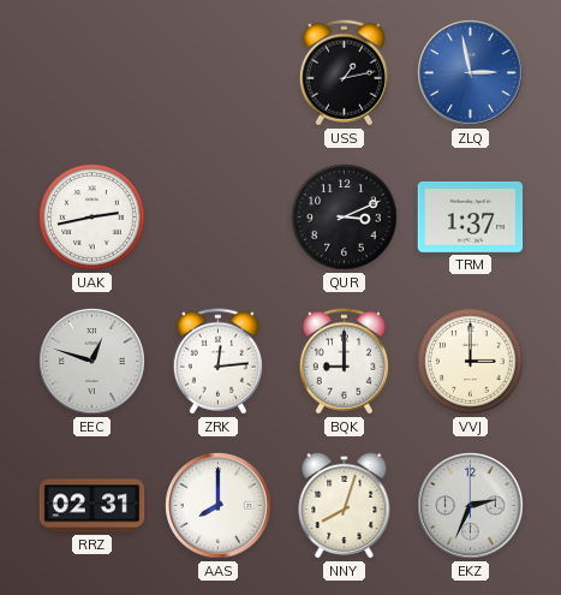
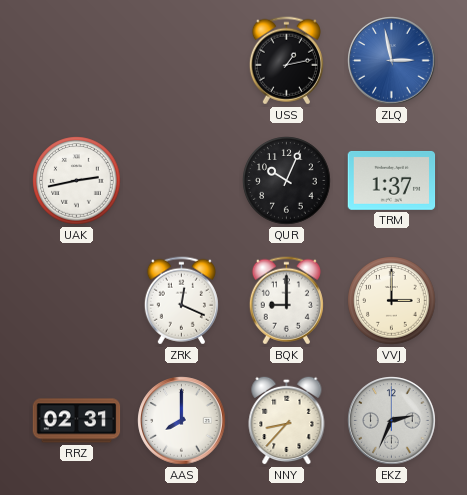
QUR: 3:11 -> 10:04 (287, 181)
EEC: 12:48 -> none (92, 362)
ZRK: 12:14 -> 12:19 (181, 301)
NNY: 8:03 -> 8:37 (287, 420)
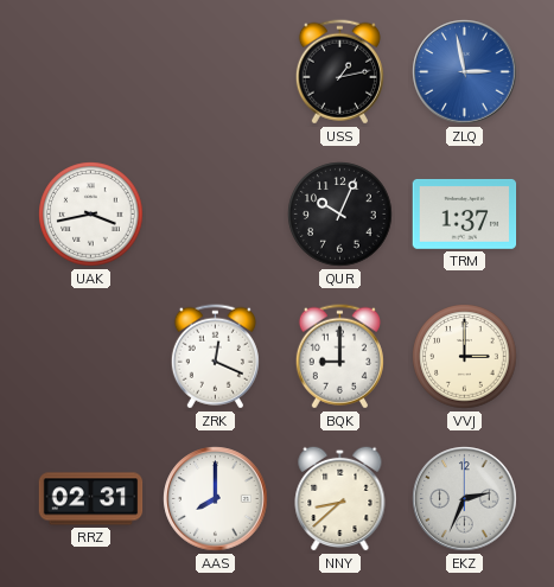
UAK: 2:43 -> 3:43 (91, 215)
NNY: 8:37 -> 8:38 (340, 498)
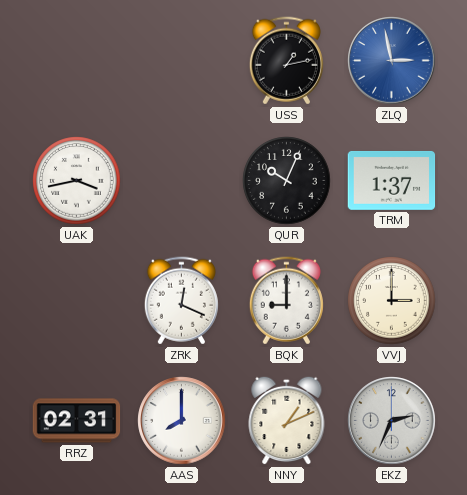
NNY: 8:38 -> 1:11 (287, 420)
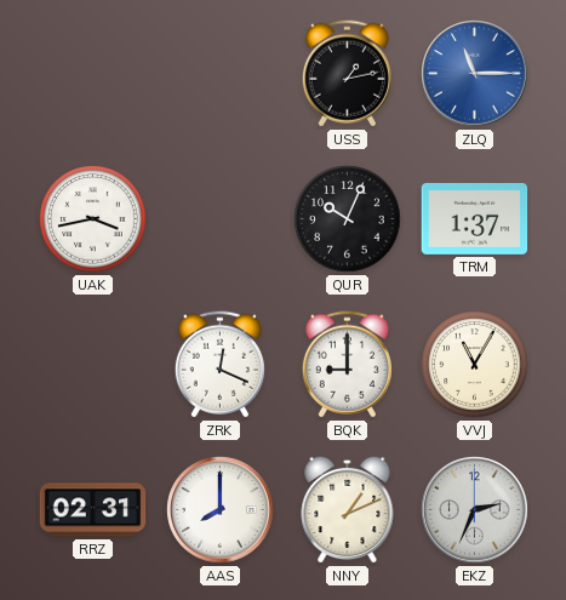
ZLQ: 2:58 -> 11:15 (475, 74)
VVJ: 3:00 -> 11:05 (475, 365)
